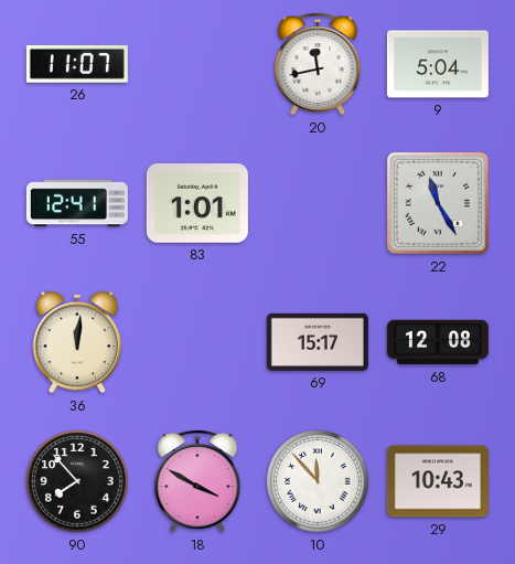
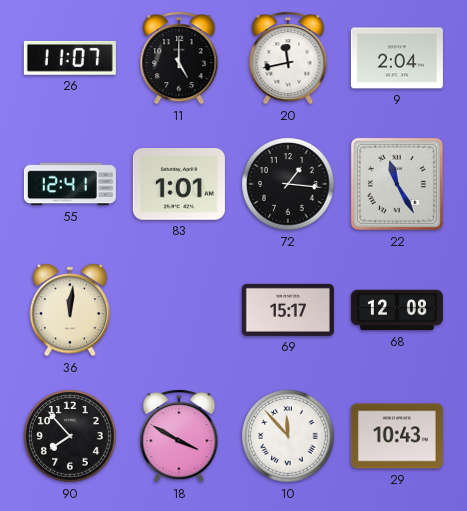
11: none -> 5:00 (179, 58)
9: 5:04 -> 2:04 (397, 58)
72: none -> 1:16 (288, 184)
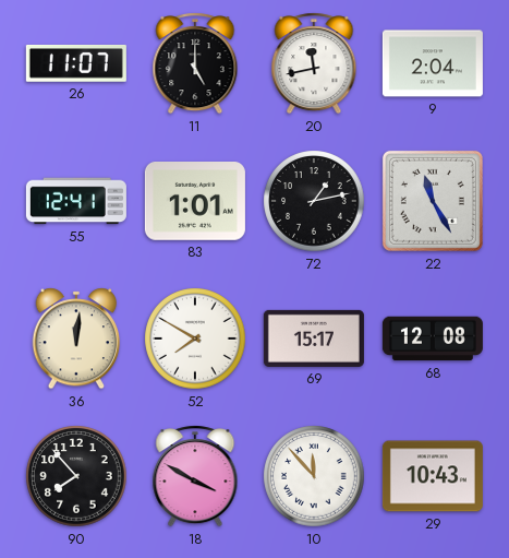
72: 1:16 -> 1:13 (314, 201)
52: none -> 7:50 (195, 339)
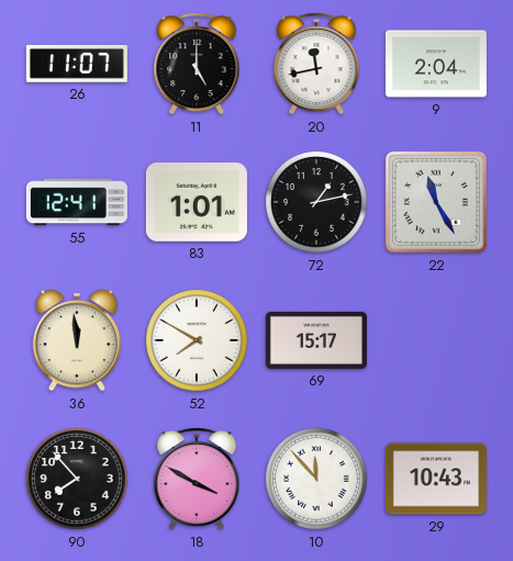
36: 12:01 -> 11:59 (77, 340)
68: 12:08 -> none (433, 339)
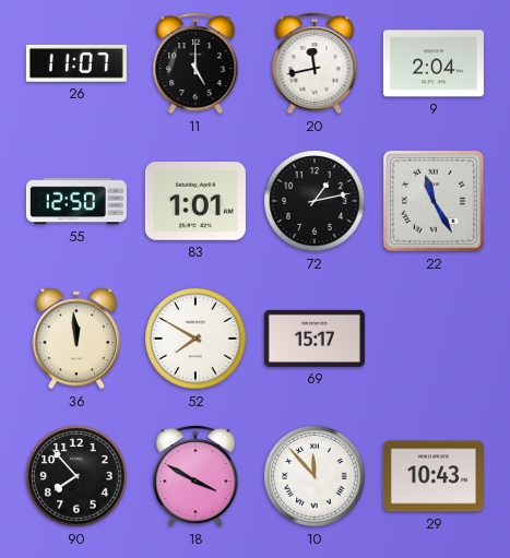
55: 12:41 -> 12:50 (76, 201)
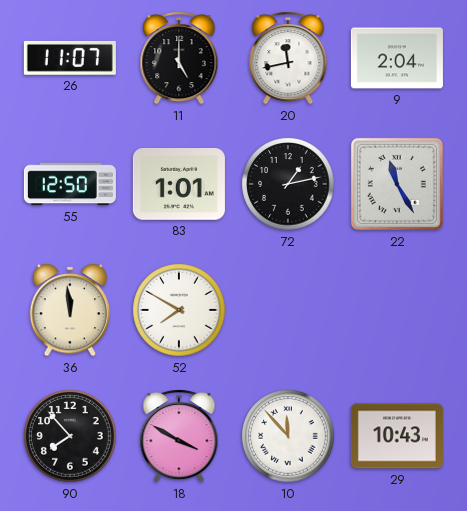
69: 15:17 -> none (315, 339)
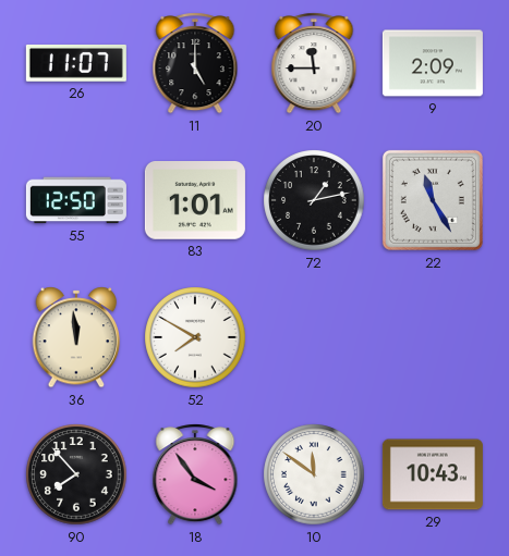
20: 11:43 -> 11:45 (314, 63)
9: 2:04 -> 2:09 (433, 63)
18: 3:50 -> 3:54 (195, 474)
10: 11:53 -> 11:51 (314, 474)
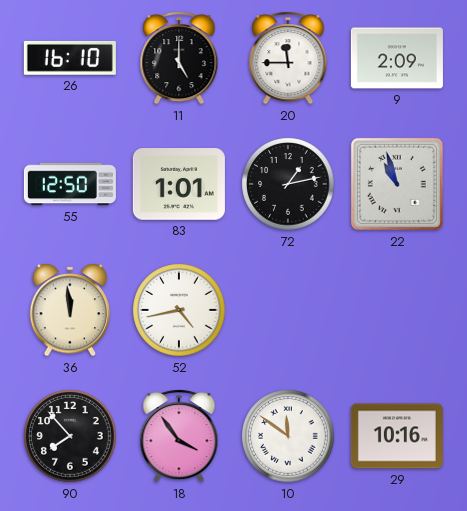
26: 11:07 -> 16:10 (70, 58)
22: 11:25 -> 10:57 (397, 184)
52: 7:50 -> 4:43 (179, 310)
29: 10:43 -> 10:16 (397, 436)
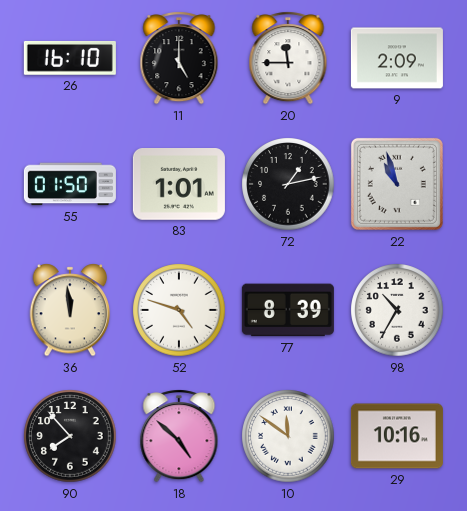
55: 12:50 -> 01:50 (70, 184)
52: 4:43 -> 4:48 (179, 310)
77: none -> 8:39 (288, 310)
98: none -> 10:35 (397, 310)
18: 3:54 -> 4:52 (179, 436)
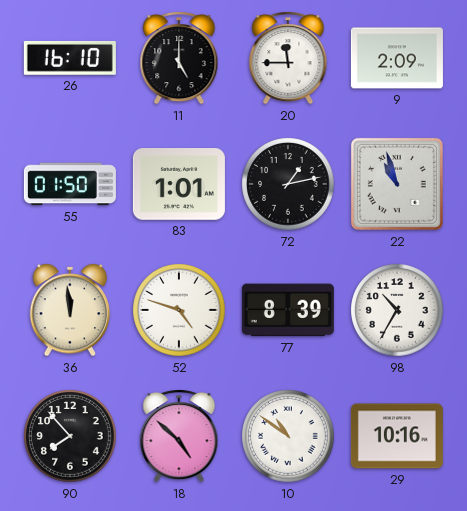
10: 11:51 -> 10:51 (288, 436)
